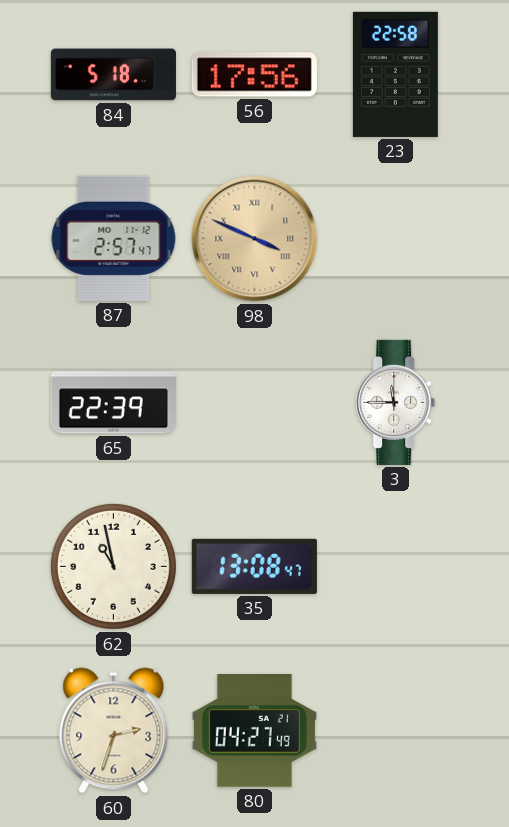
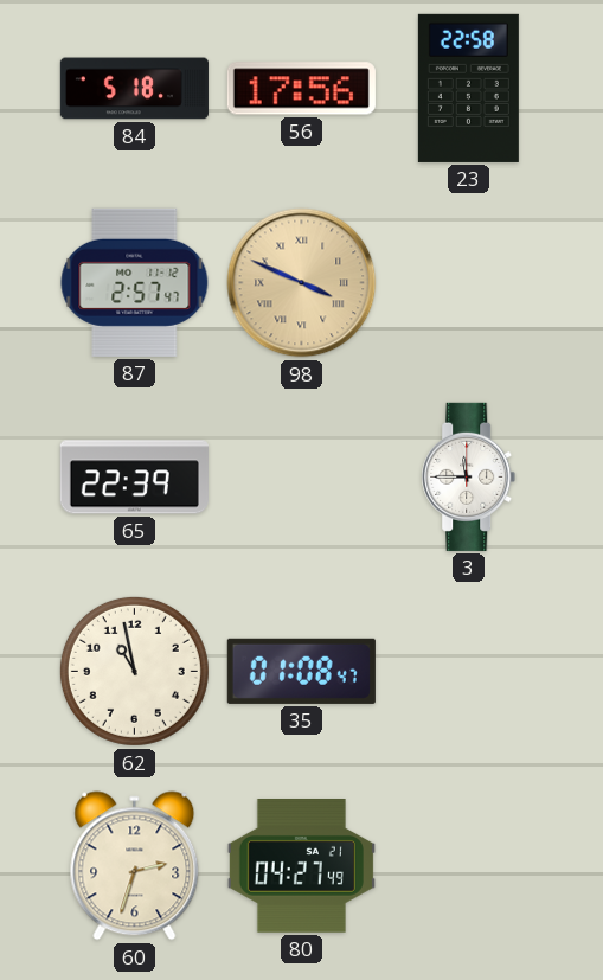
35: 13:08 -> 01:08 (301, 671)
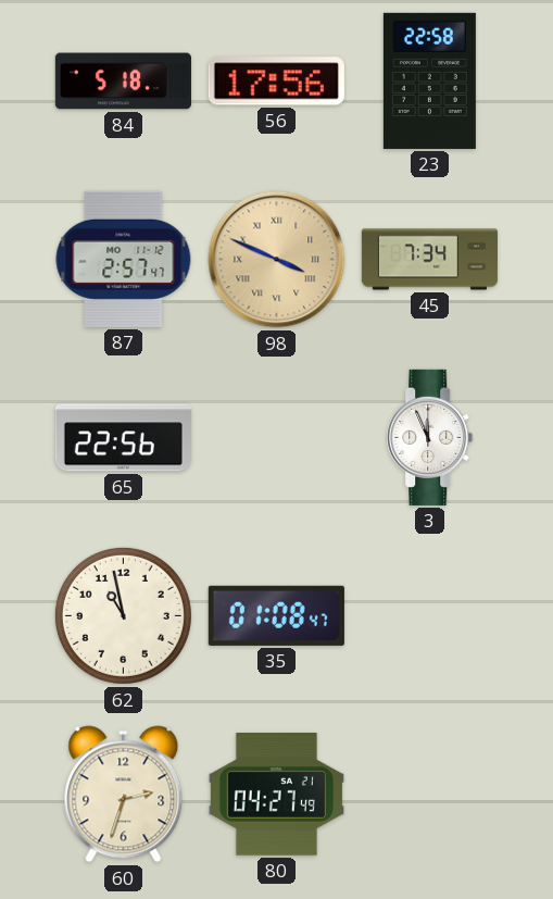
45: none -> 7:34 (429, 260)
65: 22:39 -> 22:56 (123, 438)
3: 11:45 -> 11:56 (430, 437)
